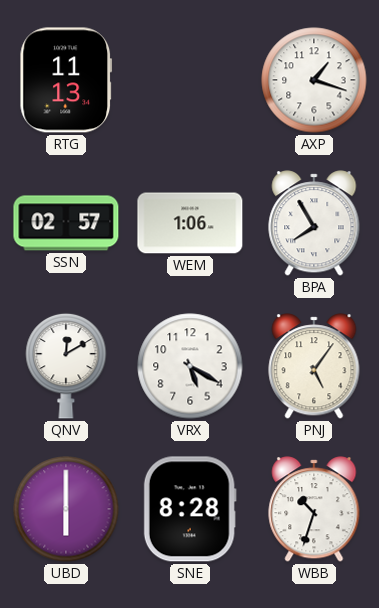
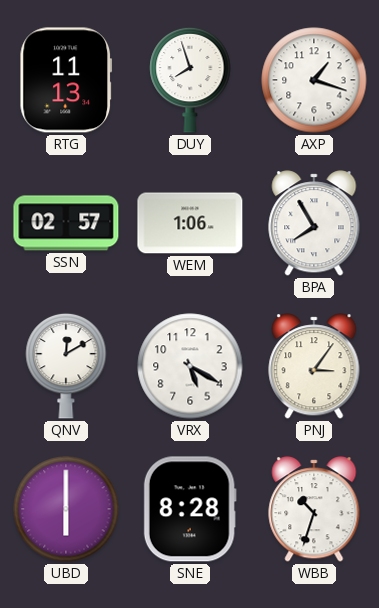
DUY: none -> 7:57 (190, 80)
PNJ: 5:06 -> 3:06 (314, 366)
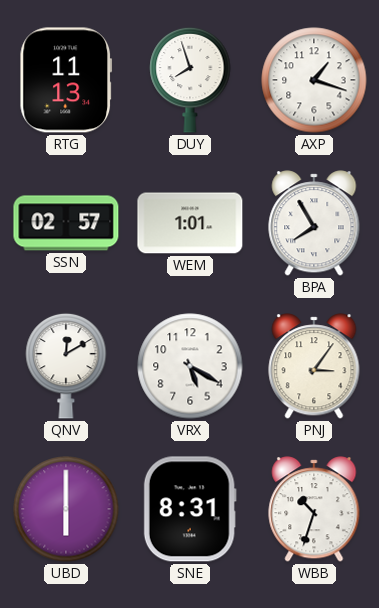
WEM: 1:06 -> 1:01 (190, 223)
SNE: 8:28 -> 8:31 (190, 509)
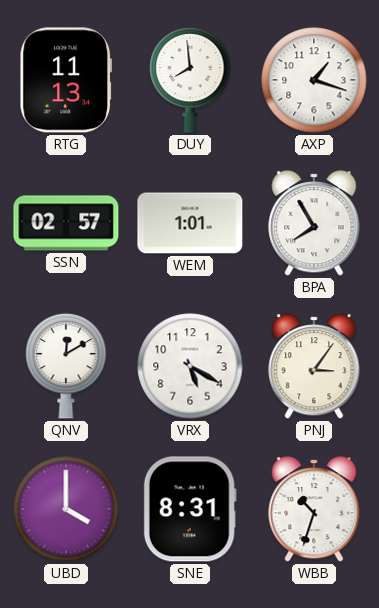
DUY: 7:57 -> 7:59 (190, 80)
UBD: 6:00 -> 4:00 (66, 509)
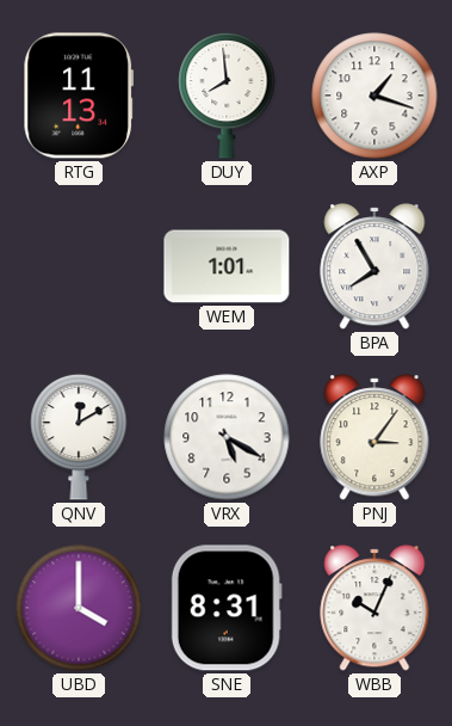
SSN: 02:57 -> none (66, 223)
WBB: 10:33 -> 10:04 (374, 608)
